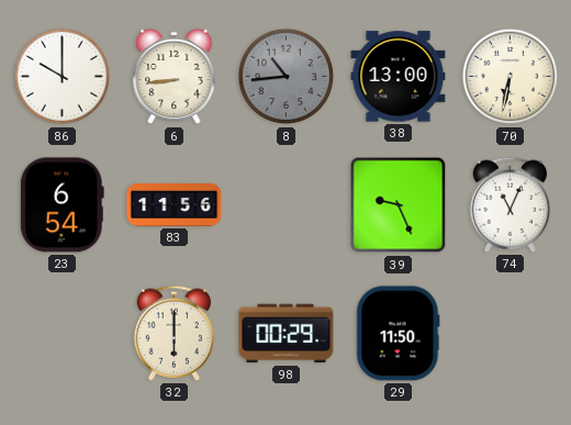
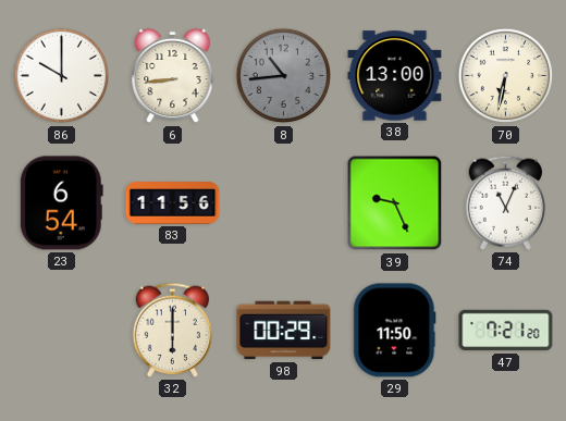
47: none -> 7:21 (506, 331)
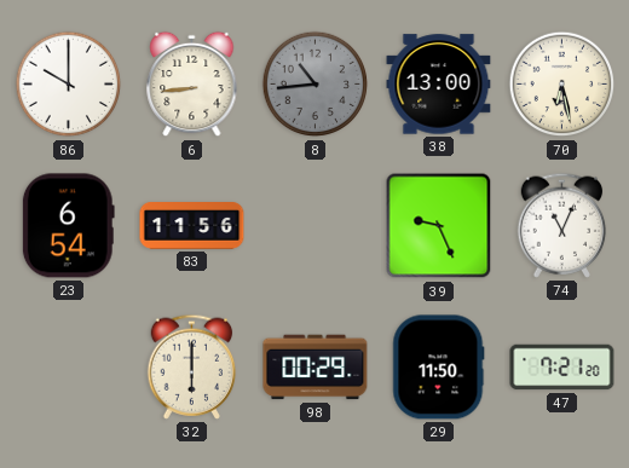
70: 6:32 -> 6:28 (562, 85)
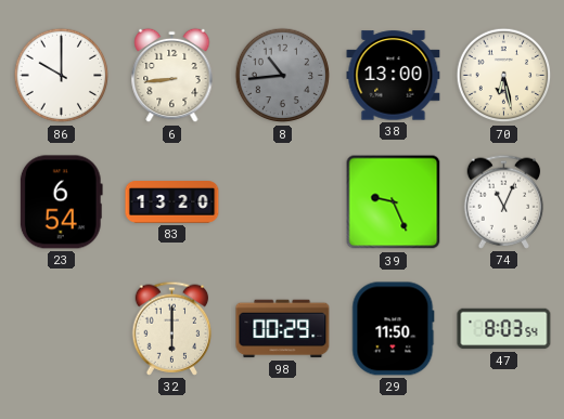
83: 11:56 -> 13:20 (172, 202)
47: 7:21 -> 8:03 (504, 329)
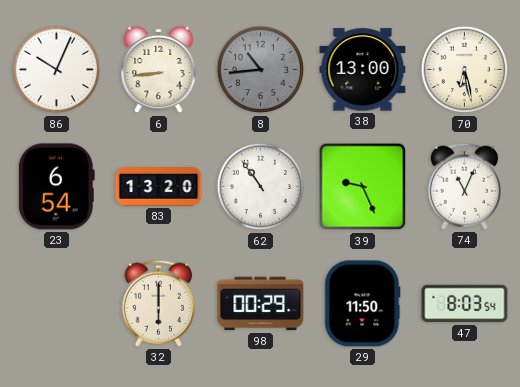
86: 10:00 -> 10:04 (57, 70)
62: none -> 10:54 (261, 187)
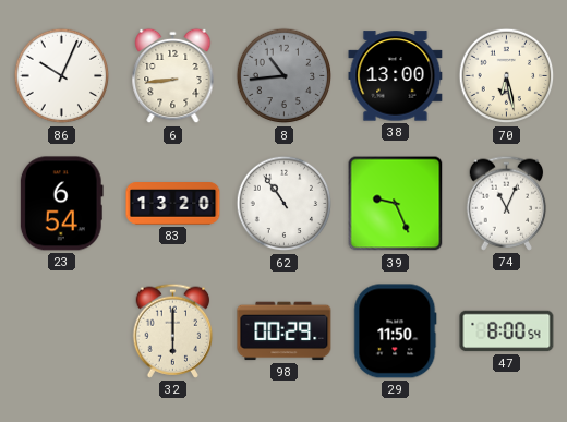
47: 8:03 -> 8:00 (507, 331)
